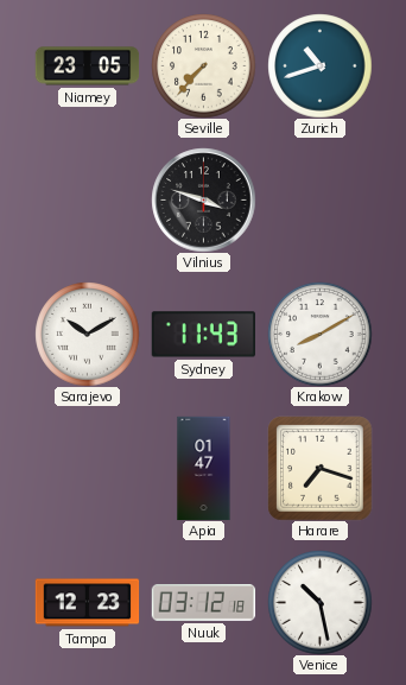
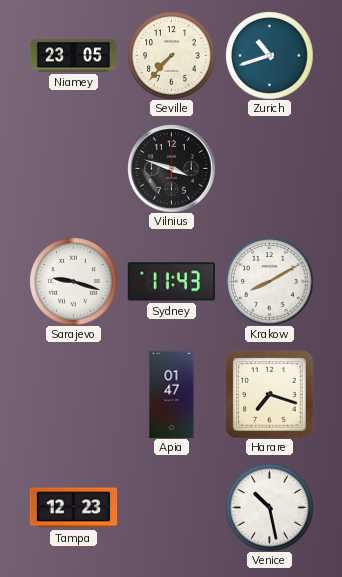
Sarajevo: 10:10 -> 9:18 (73, 281)
Nuuk: 03:12 -> none (203, 603)
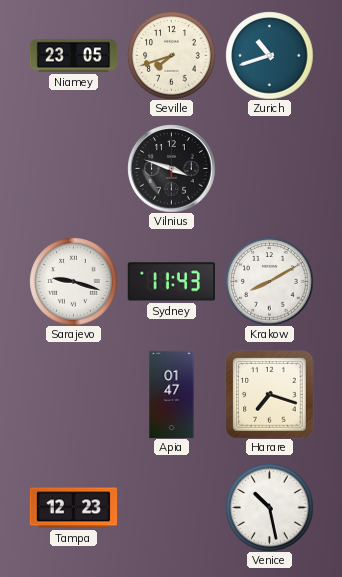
Seville: 7:37 -> 7:42 (171, 55)
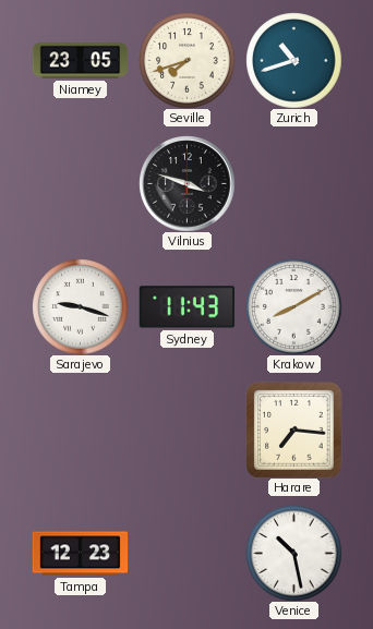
Apia: 01:47 -> none (172, 394)
Harare: 7:18 -> 7:16 (293, 430)
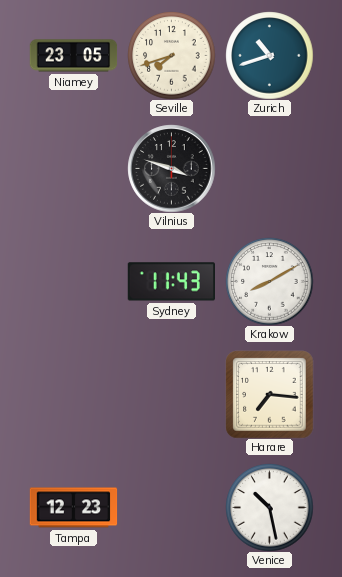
Sarajevo: 9:18 -> none (80, 306)
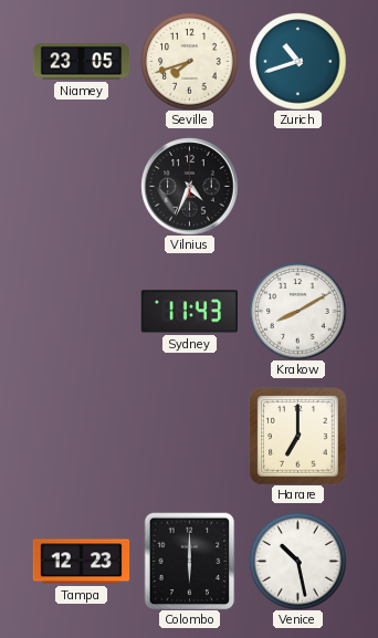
Vilnius: 3:48 -> 4:34 (189, 186)
Harare: 7:16 -> 7:00 (297, 436)
Colombo: none -> 6:00 (190, 561)
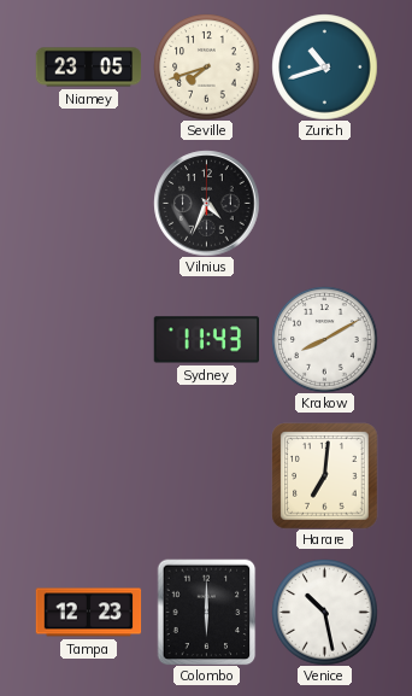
Harare: 7:00 -> 7:01 (324, 475)
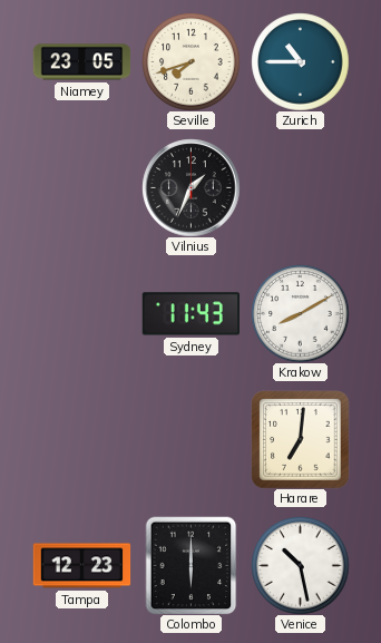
Zurich: 10:42 -> 10:45 (300, 61)
Vilnius: 4:34 -> 1:34 (190, 187)
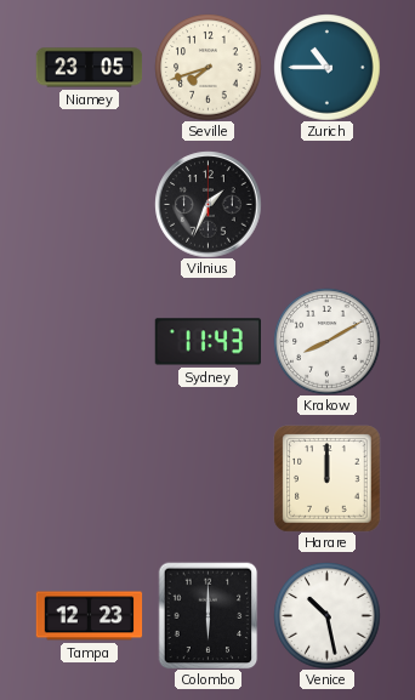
Harare: 7:01 -> 12:00 (326, 478)
